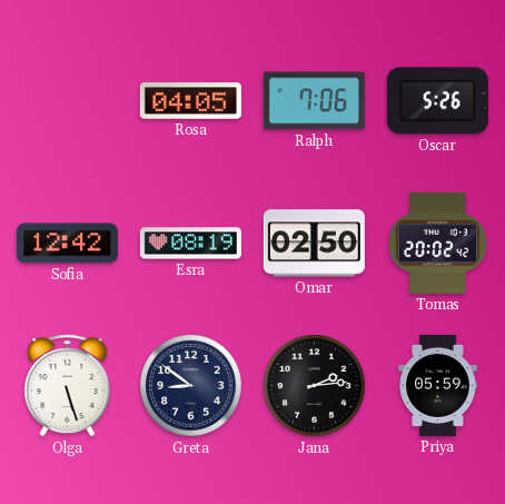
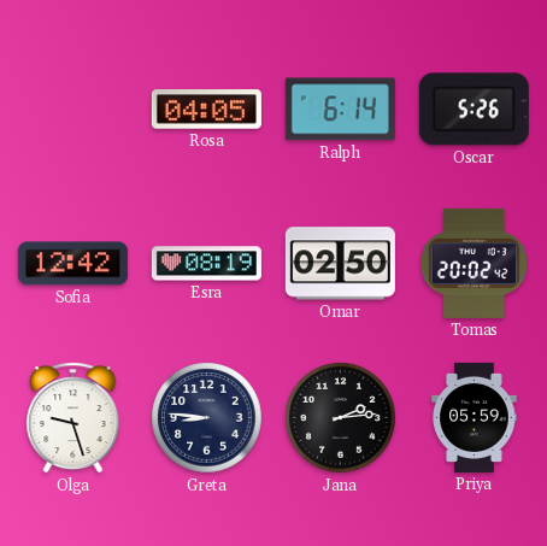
Ralph: 7:06 -> 6:14 (340, 110)
Olga: 5:27 -> 9:27 (73, 418)
Greta: 8:51 -> 8:46 (207, 418)
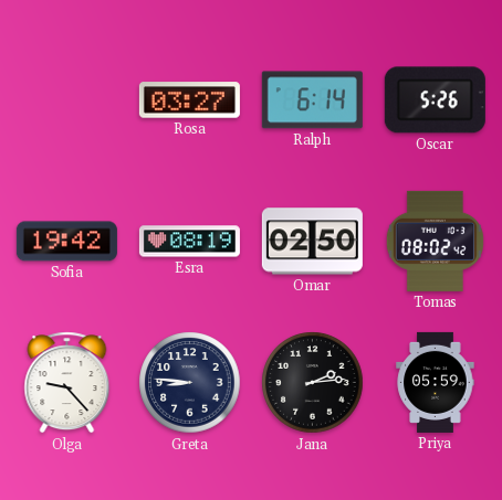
Rosa: 04:05 -> 03:27 (189, 100)
Sofia: 12:42 -> 19:42 (66, 242)
Tomas: 20:02 -> 08:02 (435, 241)
Olga: 9:27 -> 9:23 (67, 383)
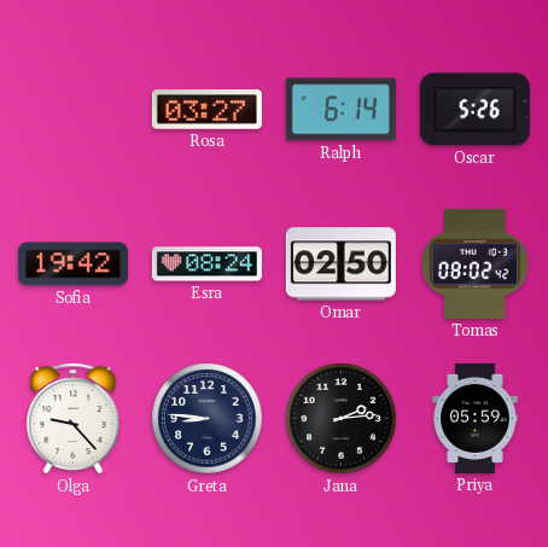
Esra: 08:19 -> 08:24 (206, 264)
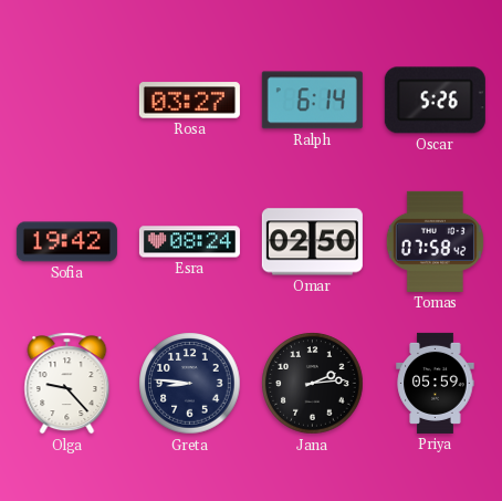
Tomas: 08:02 -> 07:58 (435, 241)
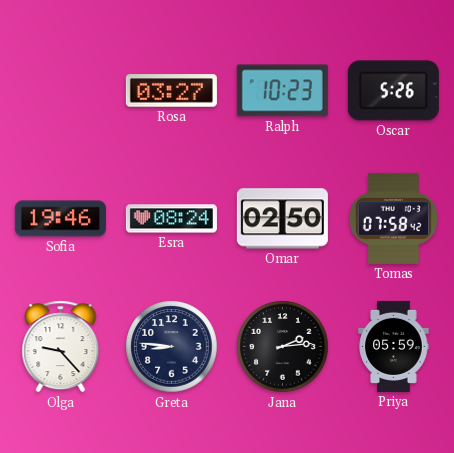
Ralph: 6:14 -> 10:23 (282, 91)
Sofia: 19:42 -> 19:46 (60, 219)
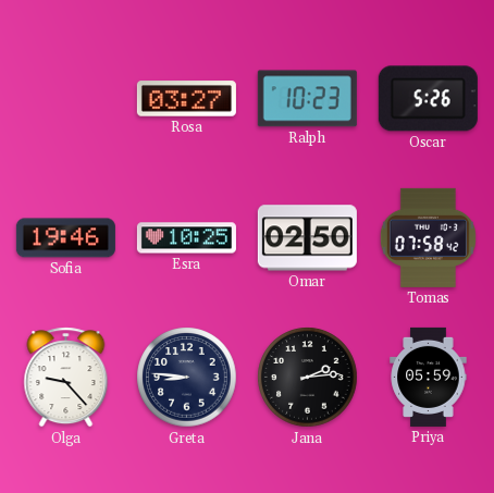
Esra: 08:24 -> 10:25 (186, 238)
